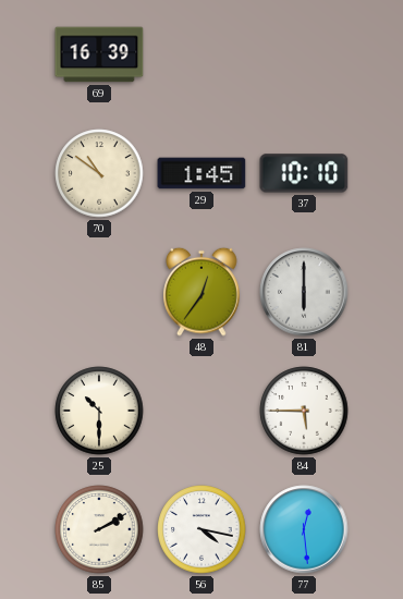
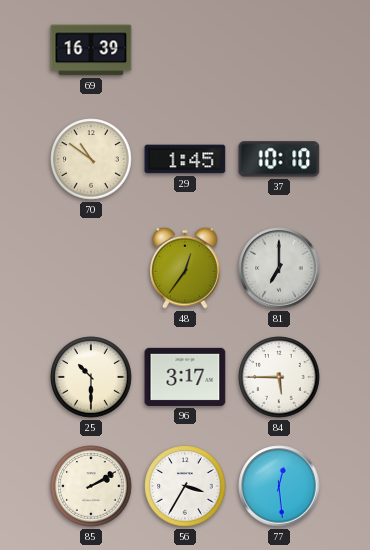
81: 6:00 -> 7:00 (279, 268)
96: none -> 3:17 (185, 377)
56: 4:17 -> 3:35 (185, 486)
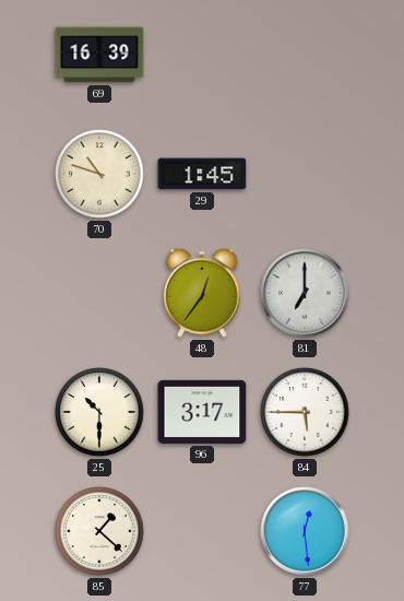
70: 10:51 -> 10:48 (99, 174)
37: 10:10 -> none (279, 159)
85: 2:10 -> 1:22 (99, 531)
56: 3:35 -> none (185, 486)
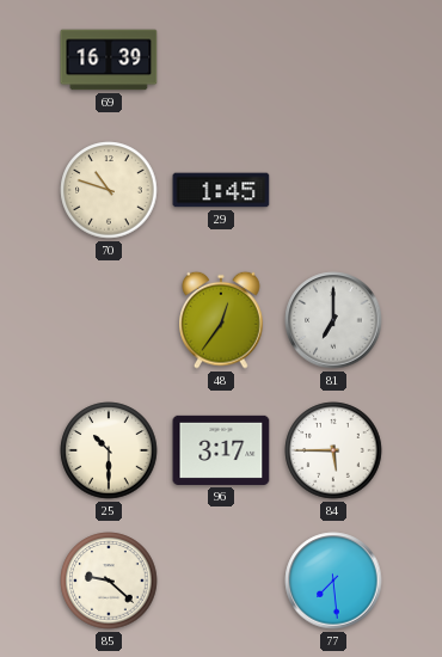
85: 1:22 -> 9:22 (109, 581)
77: 12:29 -> 7:29 (333, 581)
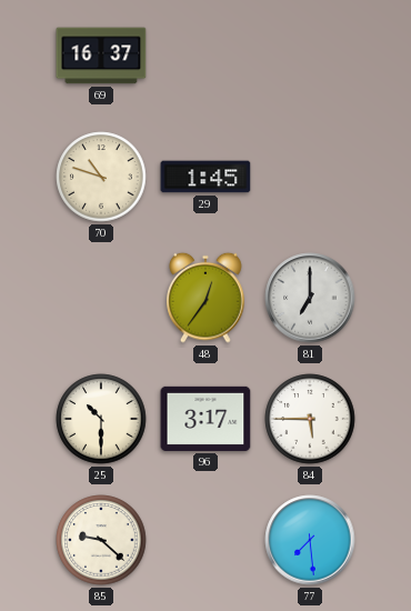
69: 16:39 -> 16:37 (101, 56)
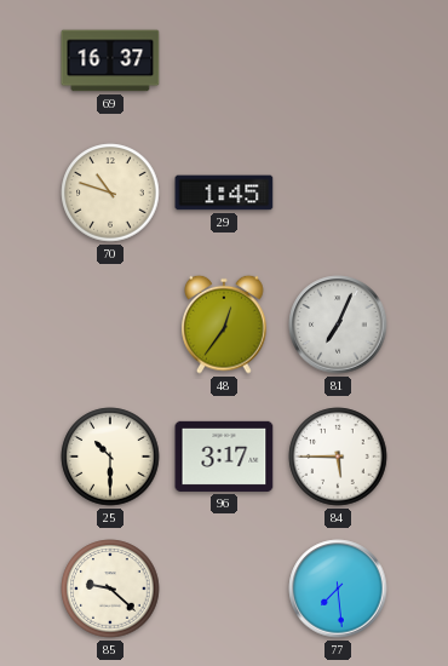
81: 7:00 -> 7:04 (338, 325)
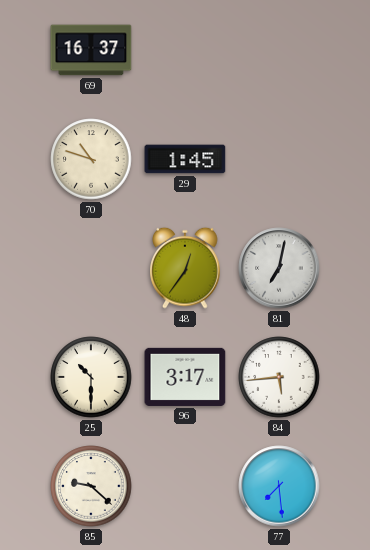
81: 7:04 -> 7:02 (279, 268)
84: 5:45 -> 5:44 (279, 377)
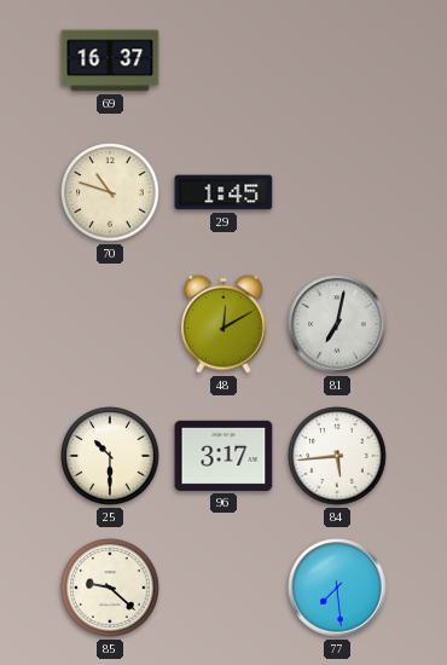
48: 12:36 -> 12:10 (224, 324)
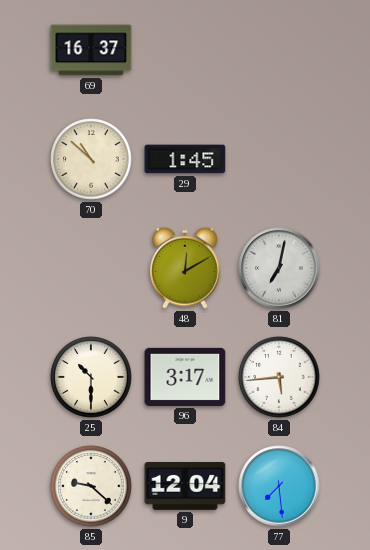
70: 10:48 -> 10:52 (91, 159)
9: none -> 12:04 (185, 487)
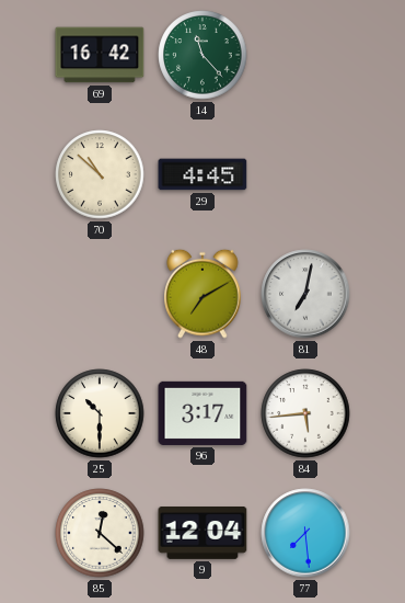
69: 16:37 -> 16:42 (100, 55)
14: none -> 11:23 (202, 55)
29: 1:45 -> 4:45 (202, 174)
48: 12:10 -> 7:10 (202, 294)
85: 9:22 -> 12:22 (100, 533)
